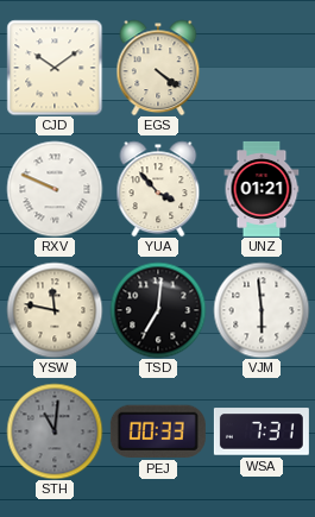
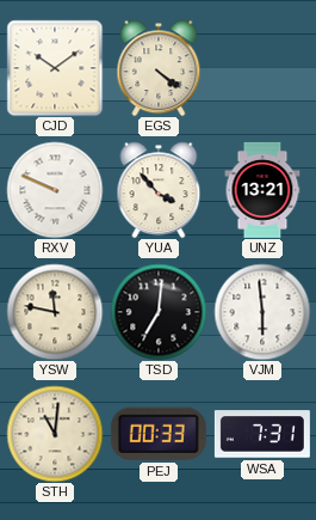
UNZ: 01:21 -> 13:21 (262, 190)
STH dial: grey -> cream (55, 434)
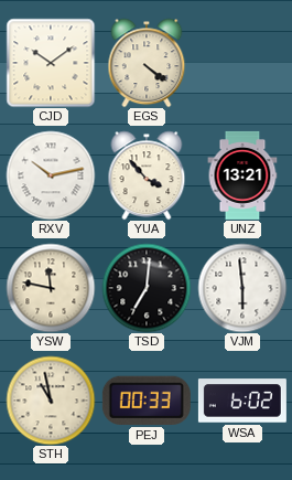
RXV: 9:49 -> 10:13 (51, 175)
STH: 11:01 -> 10:58 (51, 401)
WSA: 7:31 -> 6:02 (242, 401)
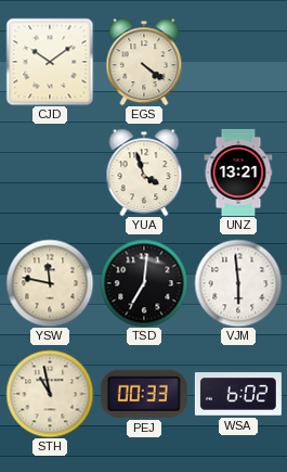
RXV: 10:13 -> none (51, 175)
YUA: 3:53 -> 3:57 (144, 173)
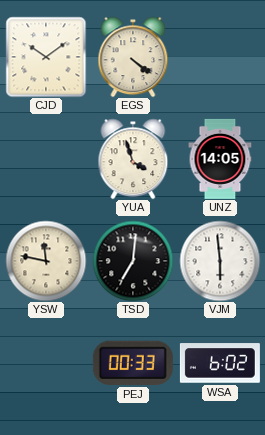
UNZ: 13:21 -> 14:05 (220, 159)
STH: 10:58 -> none (50, 394)
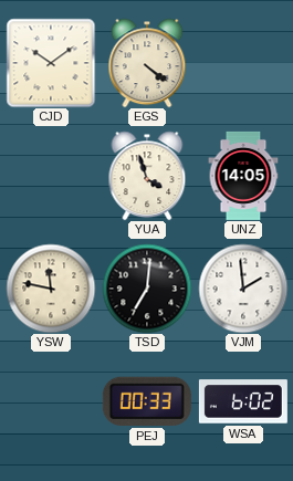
VJM: 5:59 -> 1:59 (243, 289)
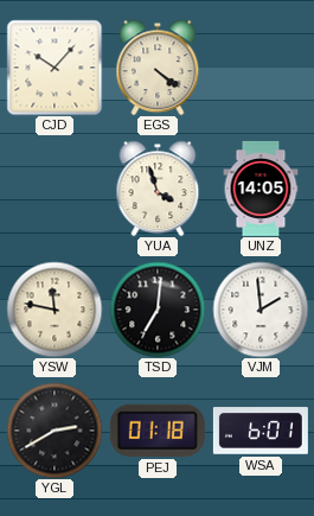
CJD: 10:09 -> 10:07 (55, 68)
YGL: none -> 2:40 (55, 431)
PEJ: 00:33 -> 01:18 (158, 431)
WSA: 6:02 -> 6:01 (261, 431)
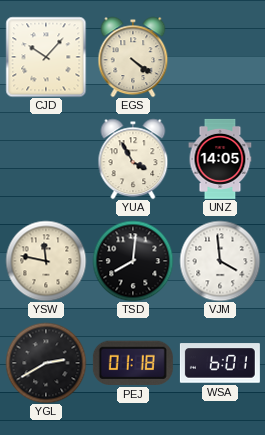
YUA: 3:57 -> 3:55 (133, 159)
TSD: 7:01 -> 8:01 (133, 261)
VJM: 1:59 -> 3:59 (220, 261)
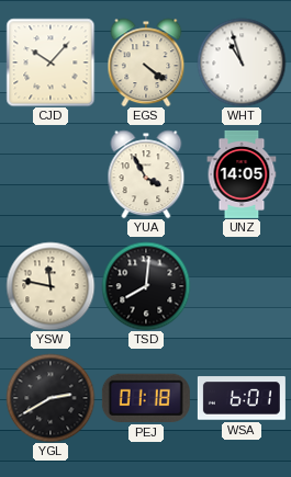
WHT: none -> 10:57 (242, 63)
VJM: 3:59 -> none (220, 261)
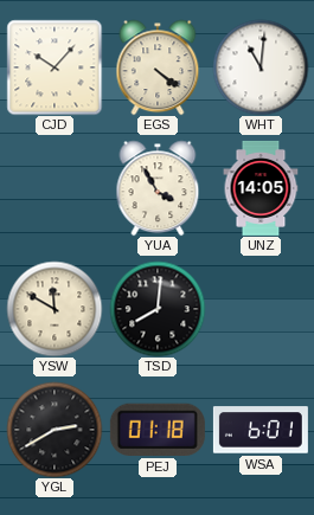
WHT: 10:57 -> 11:01 (261, 67)
YSW: 11:47 -> 11:50 (55, 309)
